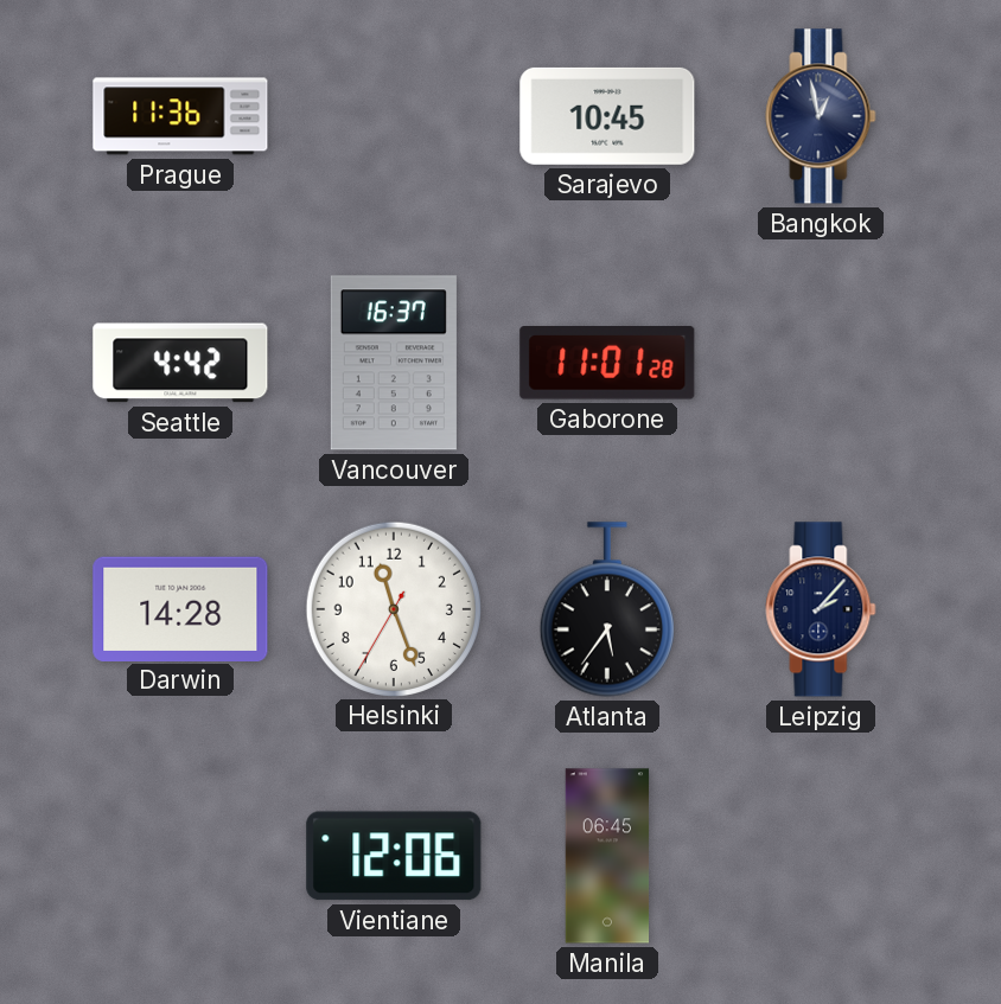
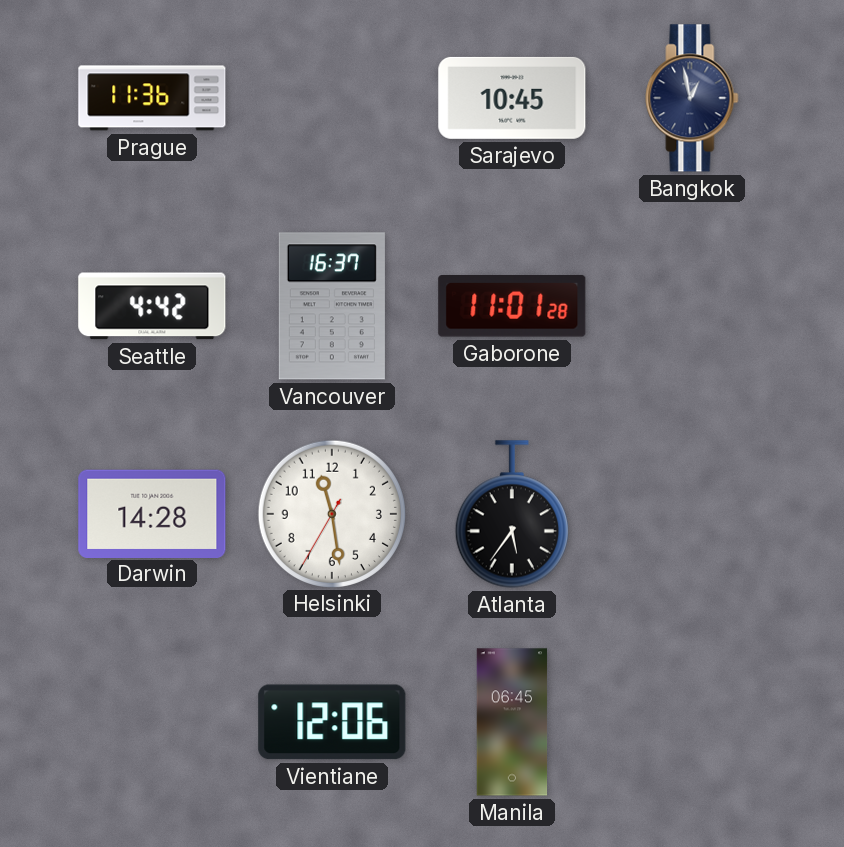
Helsinki: 11:26 -> 11:28 (331, 513)
Leipzig: 2:07 -> none (821, 609)
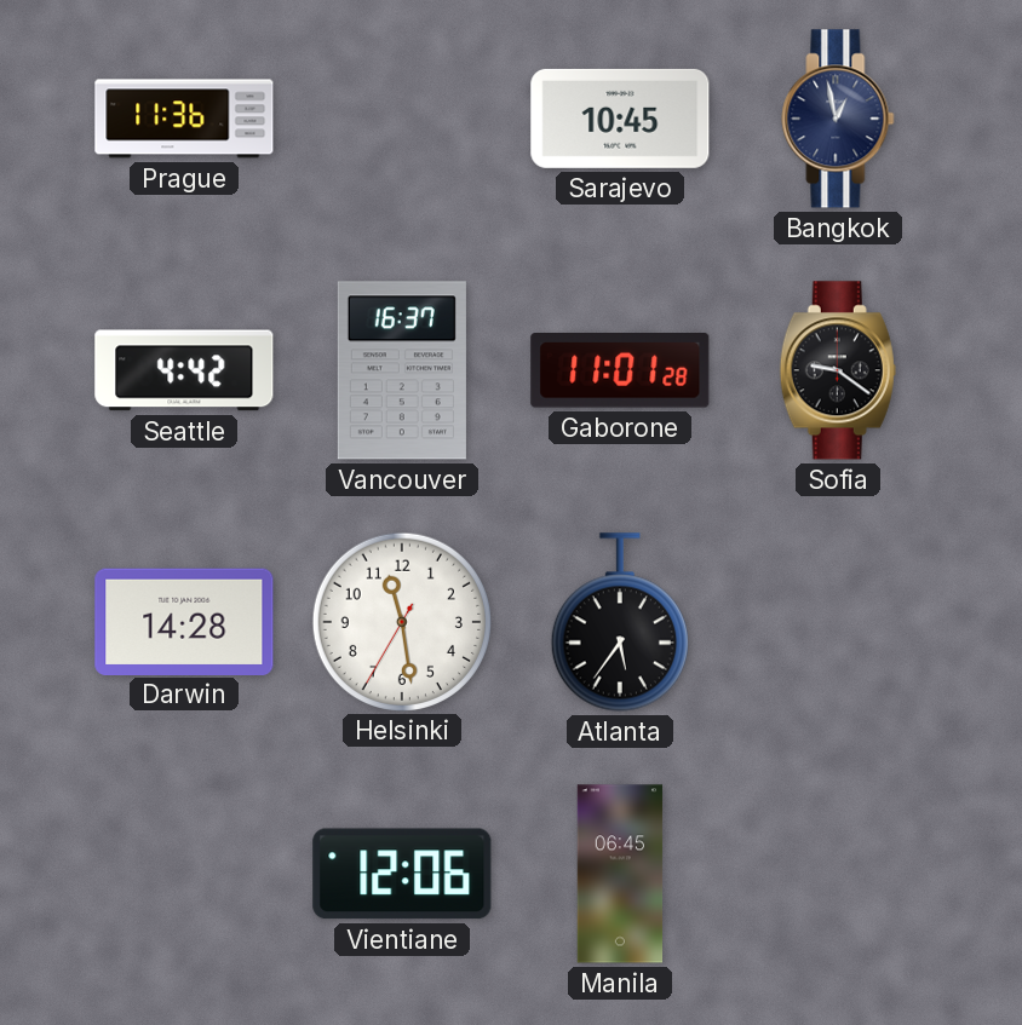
Sofia: none -> 9:21 (838, 370)
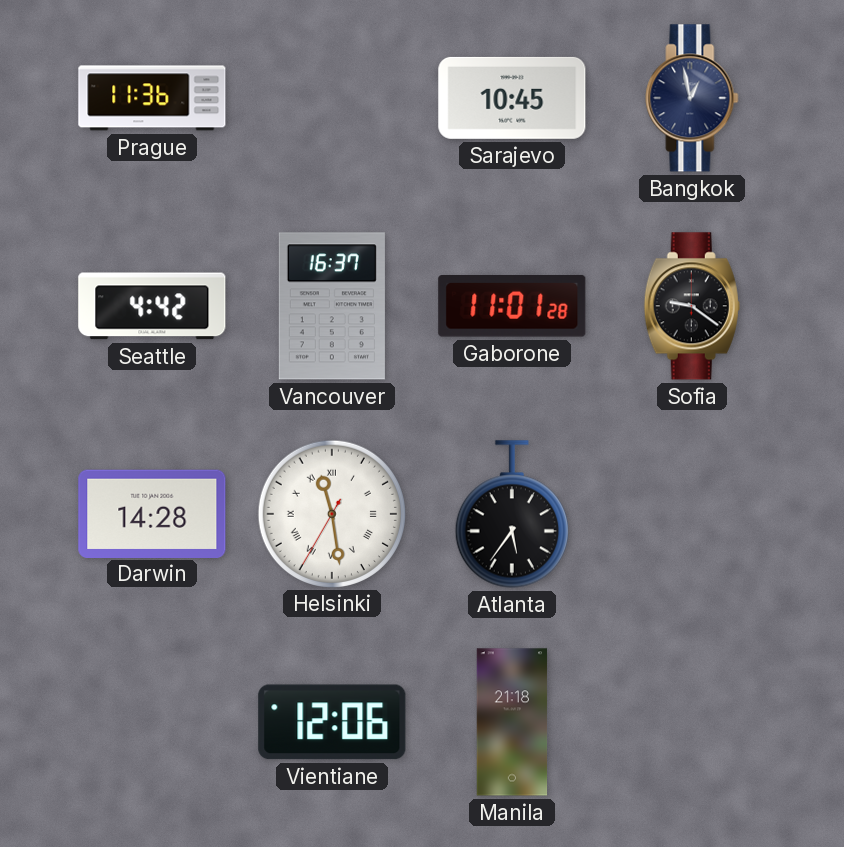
Helsinki numerals: Arabic -> Roman (331, 513)
Manila: 06:45 -> 21:18 (512, 722)
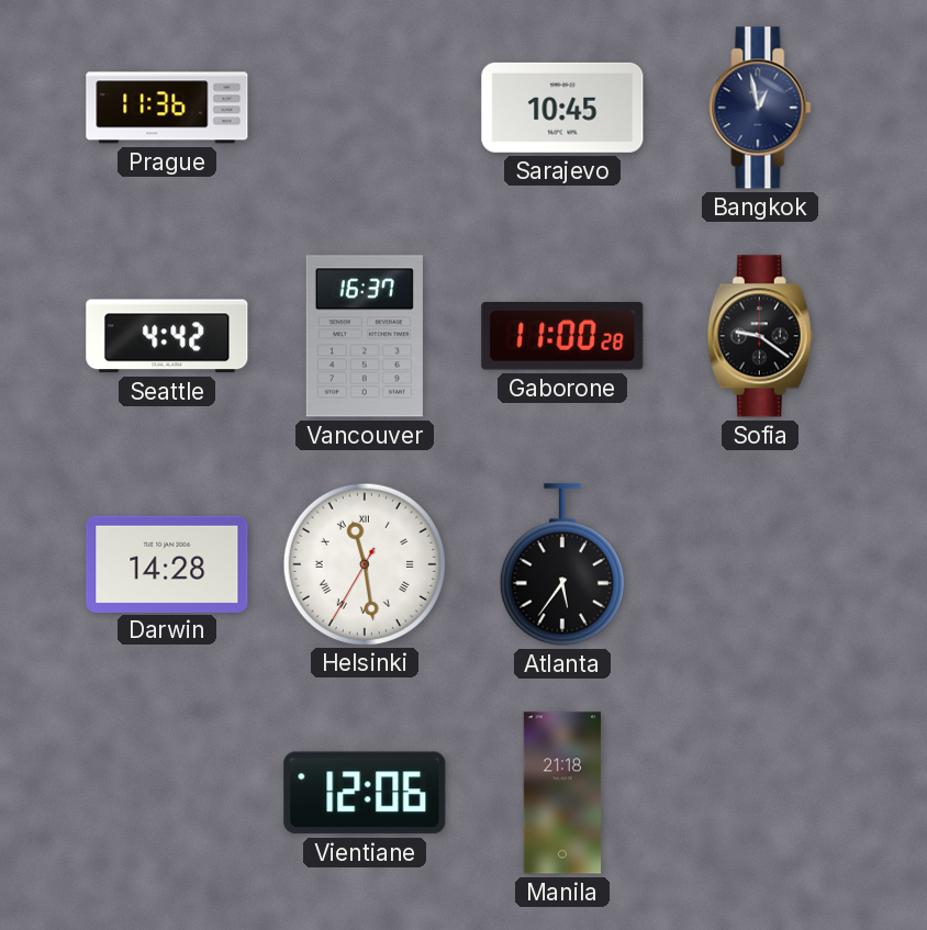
Gaborone: 11:01 -> 11:00 (562, 337)
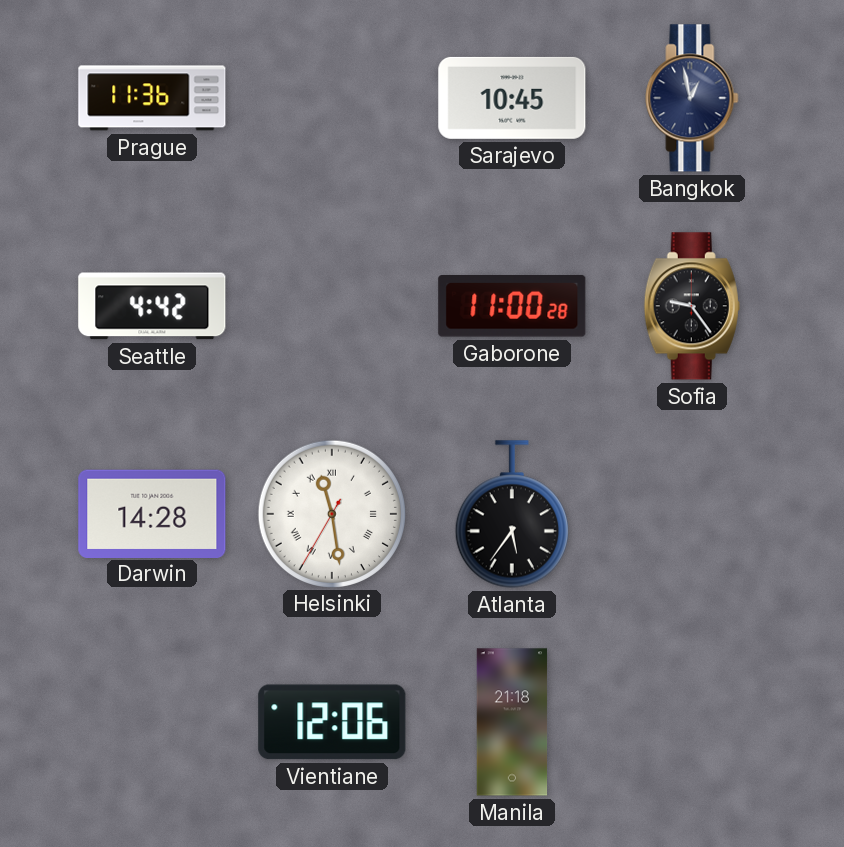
Vancouver: 16:37 -> none (365, 336)
Sofia: 9:21 -> 9:24 (692, 306)
